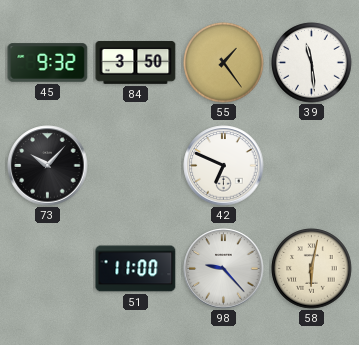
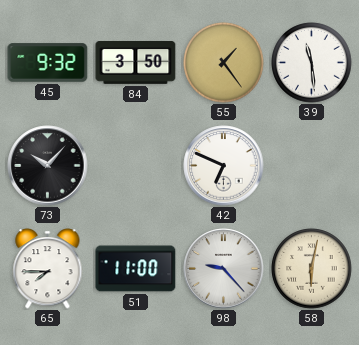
65: none -> 7:45 (48, 269)
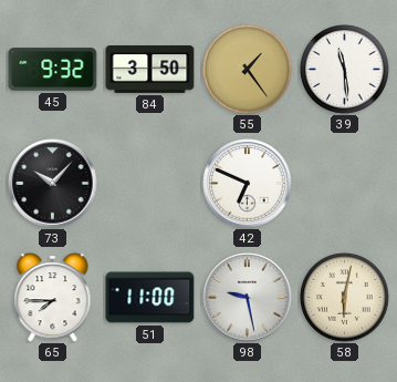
98: 9:23 -> 9:28 (248, 298)
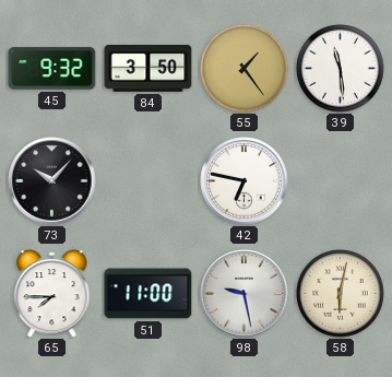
42: 6:49 -> 6:47 (245, 181)
